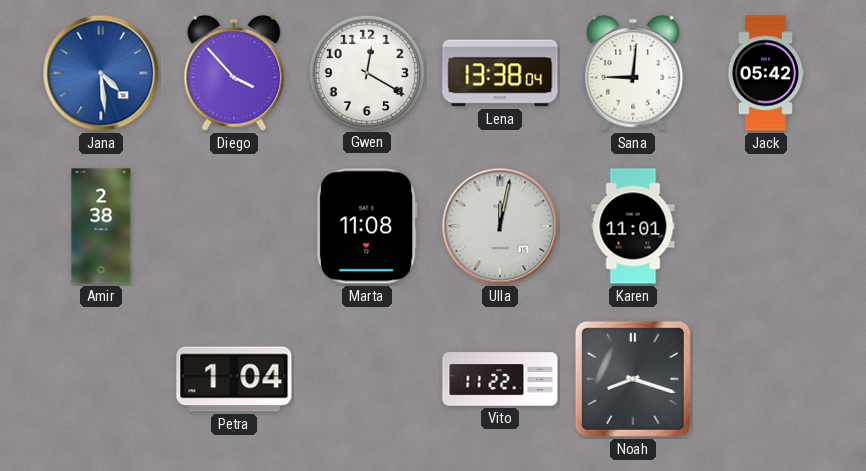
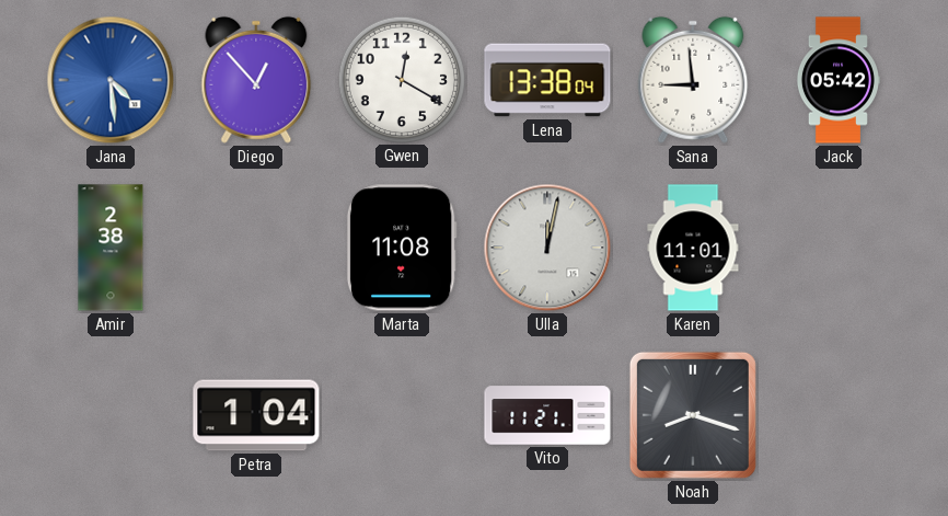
Diego: 3:53 -> 12:53 (256, 80)
Sana: 9:01 -> 8:59 (693, 80)
Vito: 11:22 -> 11:21 (547, 415)
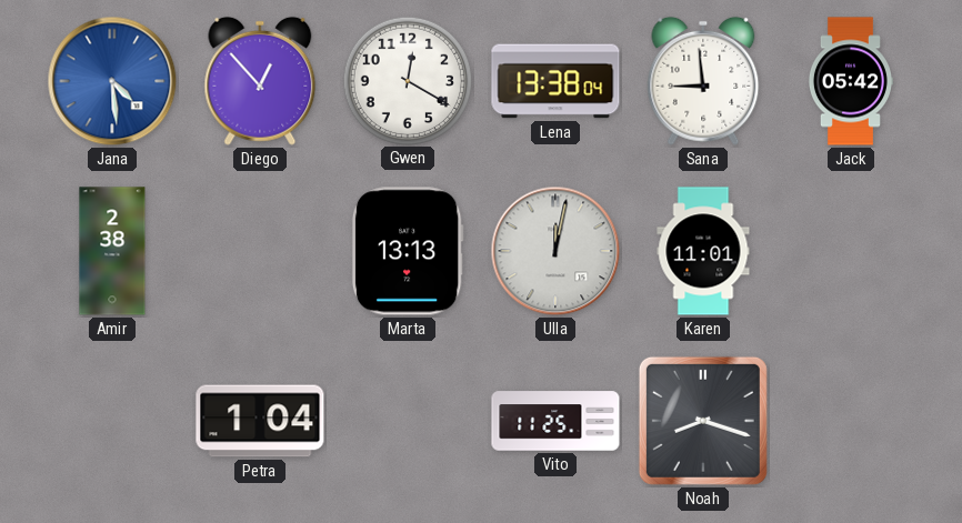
Marta: 11:08 -> 13:13 (408, 251)
Vito: 11:21 -> 11:25 (555, 421)
